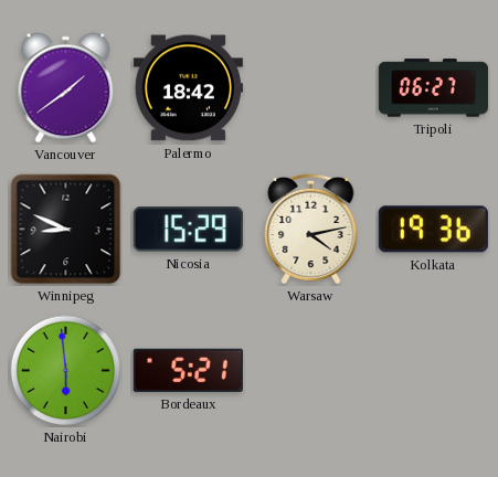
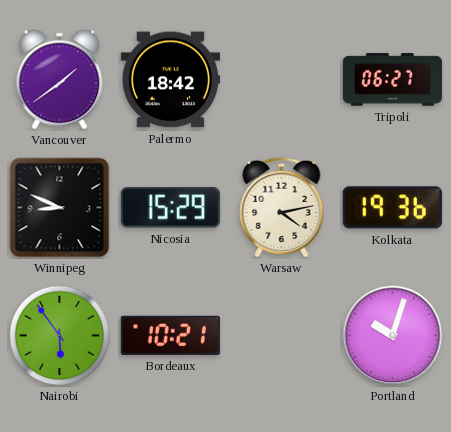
Nairobi: 5:59 -> 5:54 (60, 336)
Bordeaux: 5:21 -> 10:21 (170, 335)
Portland: none -> 10:03 (393, 336)
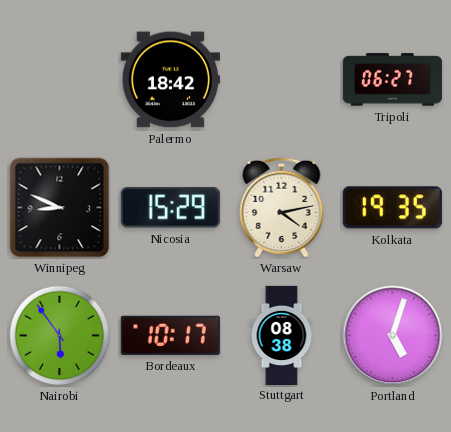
Vancouver: 1:39 -> none (60, 80)
Kolkata: 19:36 -> 19:35 (392, 208)
Bordeaux: 10:21 -> 10:17 (170, 335)
Stuttgart: none -> 08:38 (282, 335)
Portland: 10:03 -> 5:03 (393, 336)
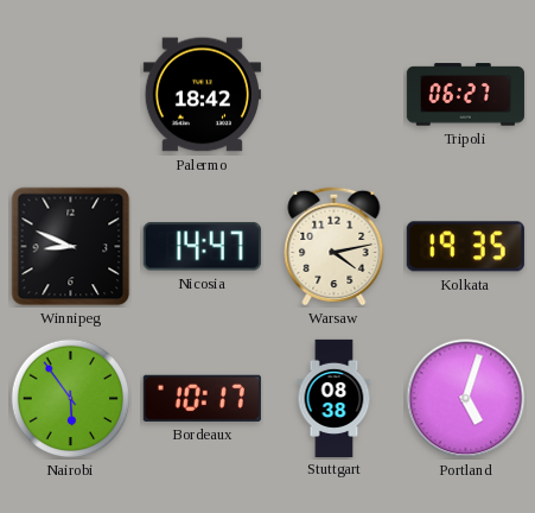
Nicosia: 15:29 -> 14:47 (202, 247)
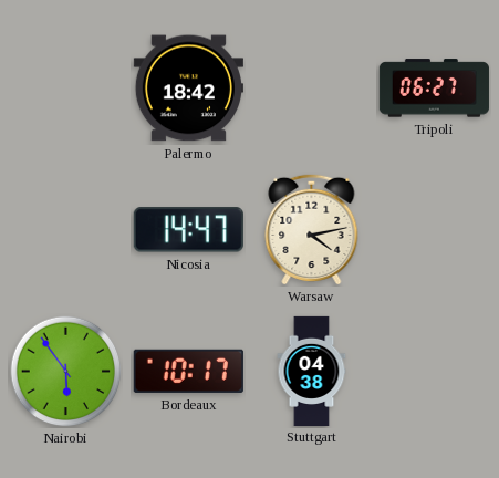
Winnipeg: 8:49 -> none (71, 247)
Kolkata: 19:35 -> none (465, 247)
Stuttgart: 08:38 -> 04:38 (312, 371)
Portland: 5:03 -> none (466, 399)
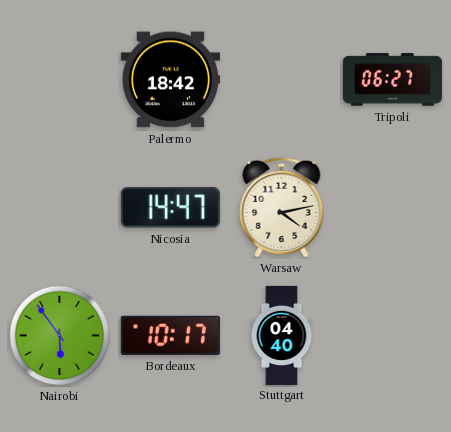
Stuttgart: 04:38 -> 04:40 (282, 335)
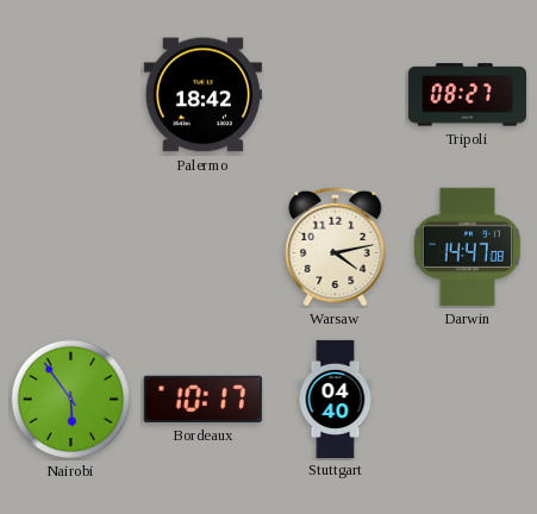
Tripoli: 06:27 -> 08:27 (467, 95)
Nicosia: 14:47 -> none (170, 208)
Darwin: none -> 14:47 (467, 246)
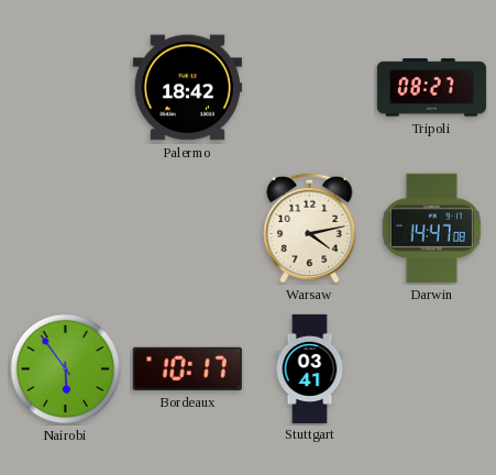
Stuttgart: 04:40 -> 03:41 (310, 368)
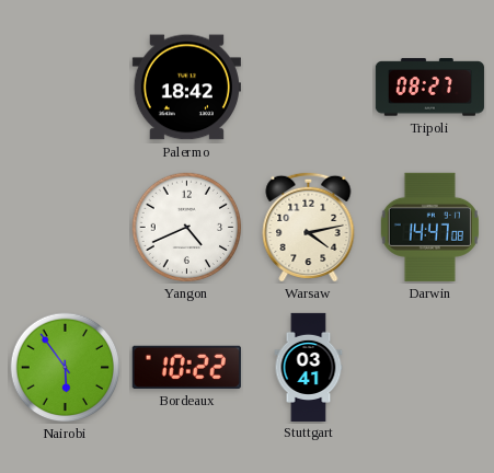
Yangon: none -> 4:41 (187, 228)
Bordeaux: 10:17 -> 10:22 (186, 367)
